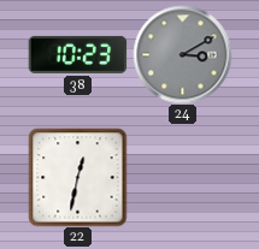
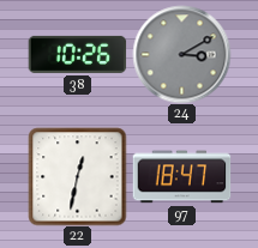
38: 10:23 -> 10:26 (77, 54)
97: none -> 18:47 (181, 177)
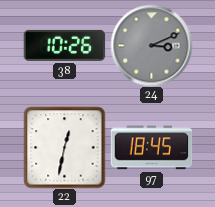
24: 3:10 -> 3:11 (151, 45)
97: 18:47 -> 18:45 (151, 148)
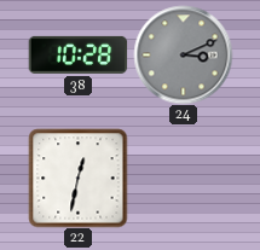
38: 10:26 -> 10:28 (77, 54)
97: 18:45 -> none (151, 148)
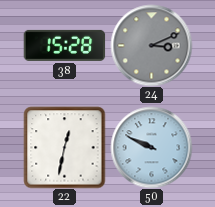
38: 10:28 -> 15:28 (64, 45)
50: none -> 9:49 (151, 147)
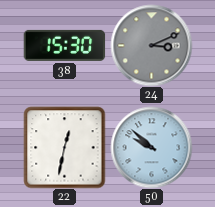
38: 15:28 -> 15:30 (64, 45)
50: 9:49 -> 9:52 (151, 147)
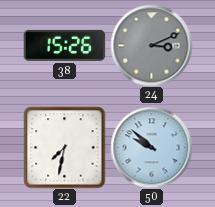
38: 15:30 -> 15:26 (64, 45)
22: 12:32 -> 7:32 (64, 147)
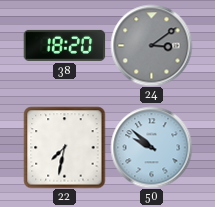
38: 15:26 -> 18:20 (64, 45)
24: 3:11 -> 3:09 (151, 45)
